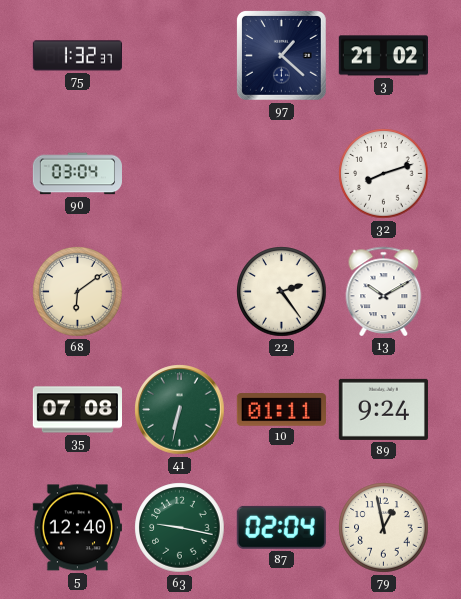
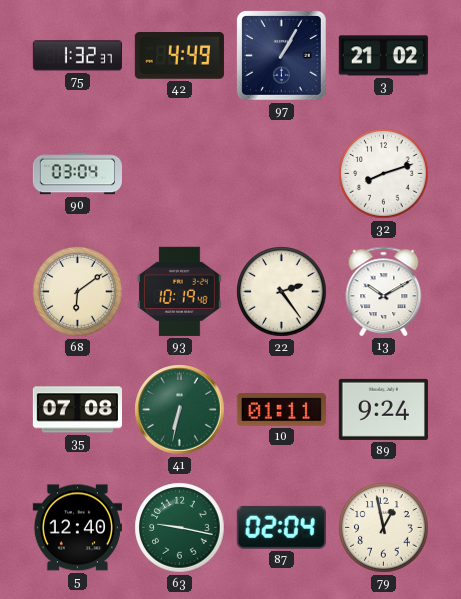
42: none -> 4:49 (179, 56)
97: 1:22 -> 1:05 (281, 55)
93: none -> 10:19 (180, 291)
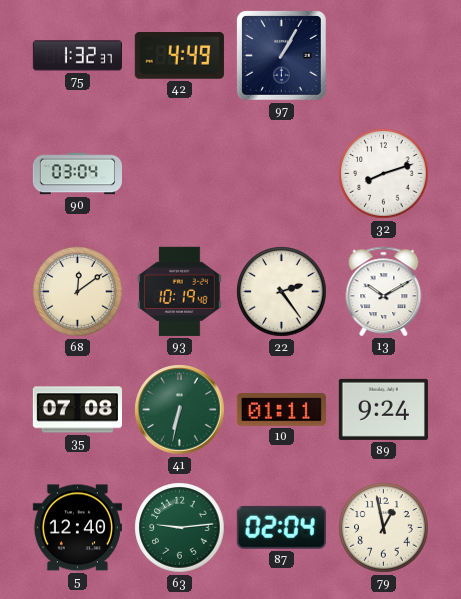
3: 21:02 -> none (383, 56)
68: 6:09 -> 12:09 (78, 292)
63: 9:17 -> 9:14 (180, 528)
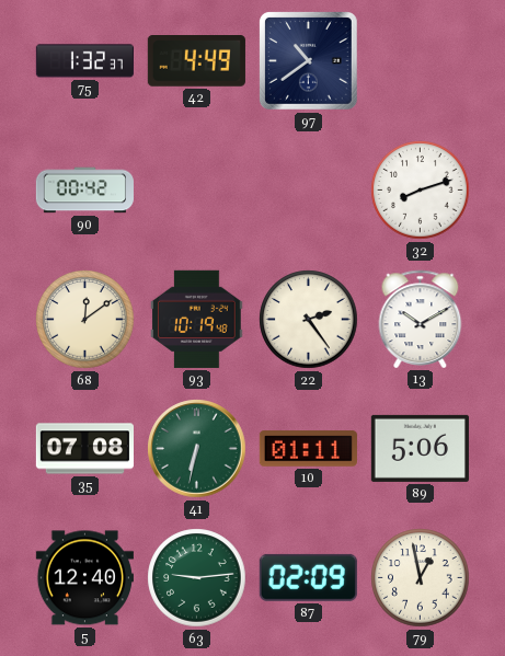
97: 1:05 -> 10:39 (308, 60)
90: 03:04 -> 00:42 (84, 191)
89: 9:24 -> 5:06 (420, 448)
87: 02:04 -> 02:09 (308, 577)
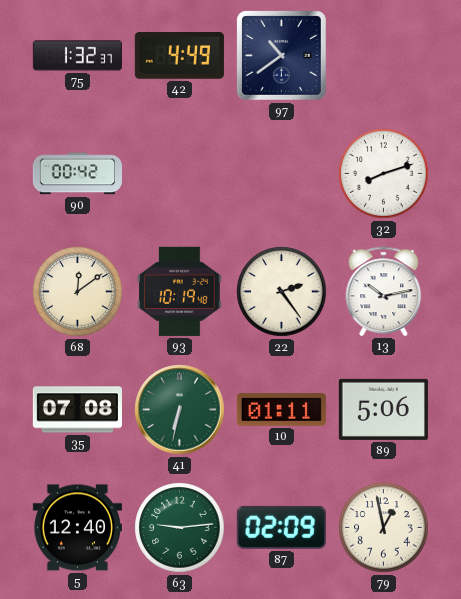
13: 10:10 -> 10:13 (384, 291)
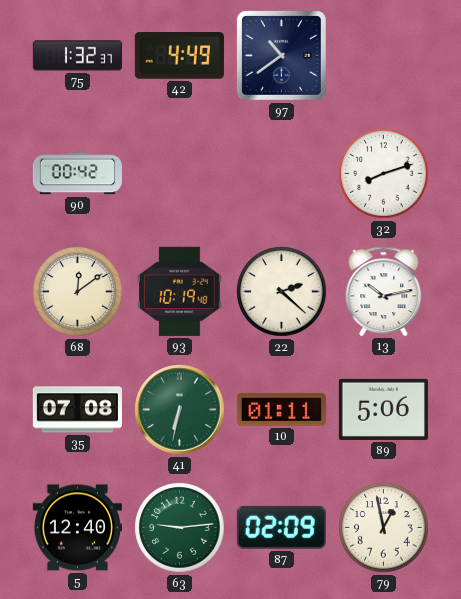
22: 2:24 -> 2:22 (282, 292)
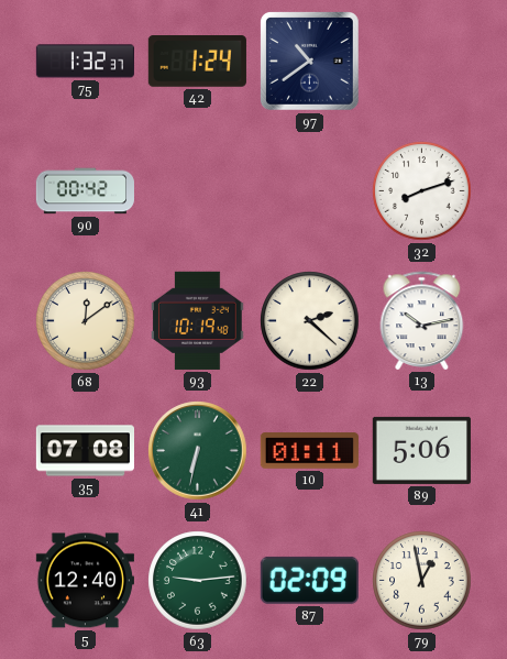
42: 4:49 -> 1:24 (197, 62)
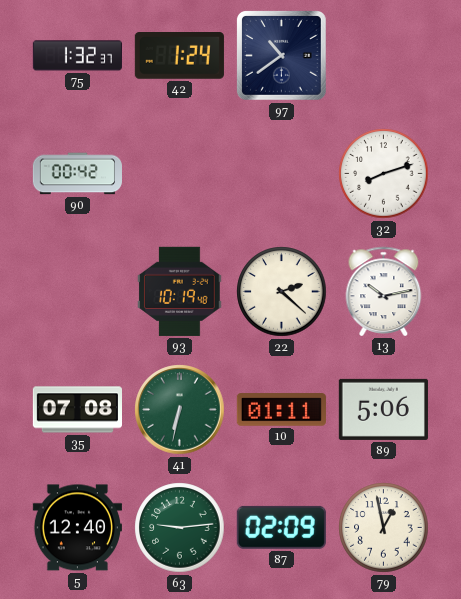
68: 12:09 -> none (86, 321)
